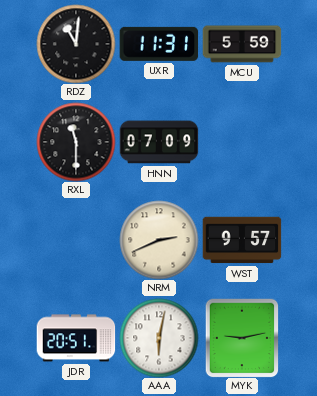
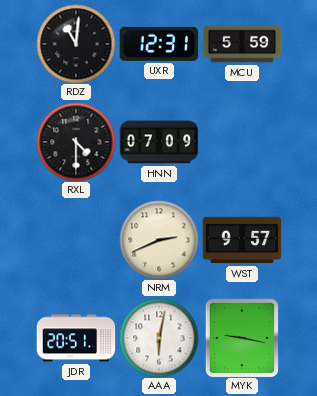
UXR: 11:31 -> 12:31 (159, 44)
RXL: 11:30 -> 4:30 (76, 142)
MYK: 9:13 -> 9:17 (242, 338)
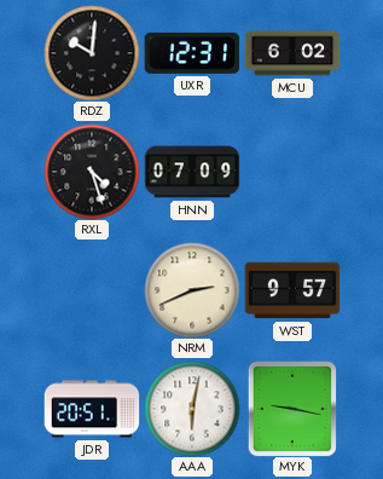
RDZ: 11:01 -> 10:01 (92, 53)
MCU: 5:59 -> 6:02 (292, 53)
RXL: 4:30 -> 4:27 (92, 172)
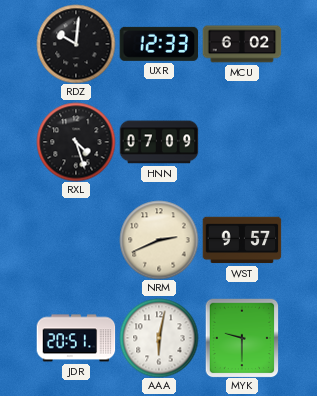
UXR: 12:31 -> 12:33 (159, 44)
MYK: 9:17 -> 9:30 (242, 338)
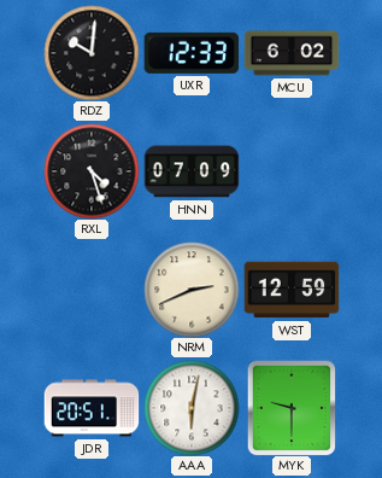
WST: 9:57 -> 12:59 (292, 290)
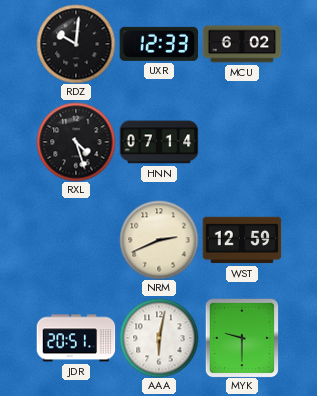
HNN: 07:09 -> 07:14 (159, 142)
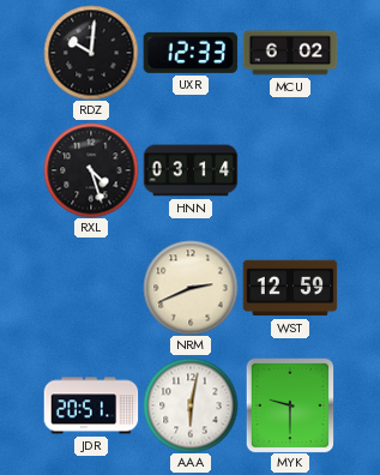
HNN: 07:14 -> 03:14 (191, 170)
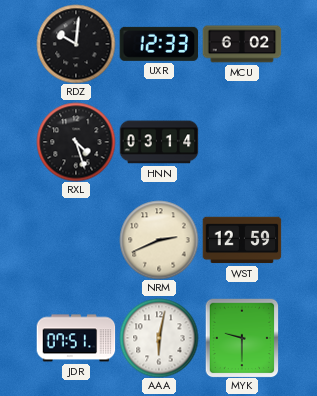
JDR: 20:51 -> 07:51 (76, 338)
